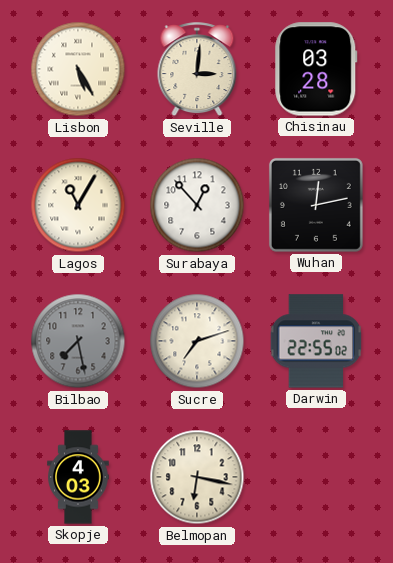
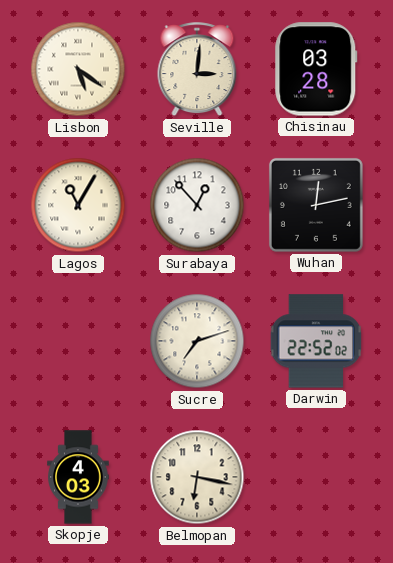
Lisbon: 5:25 -> 5:21 (78, 69)
Bilbao: 7:28 -> none (78, 341)
Darwin: 22:55 -> 22:52 (316, 341)
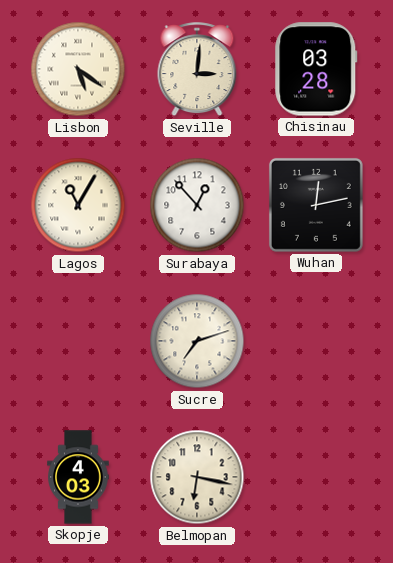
Darwin: 22:52 -> none (316, 341)
